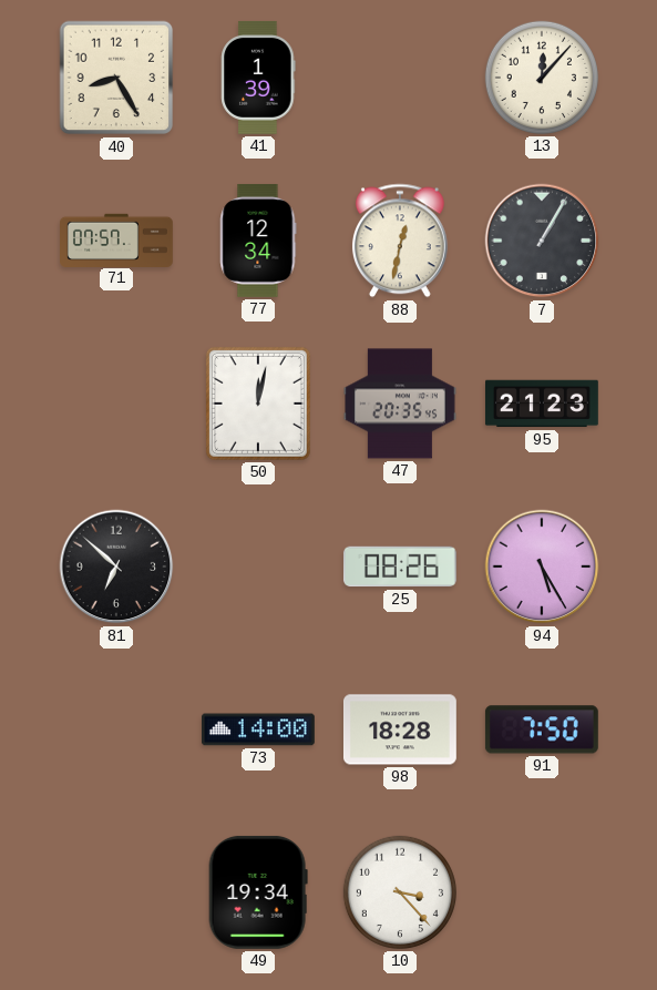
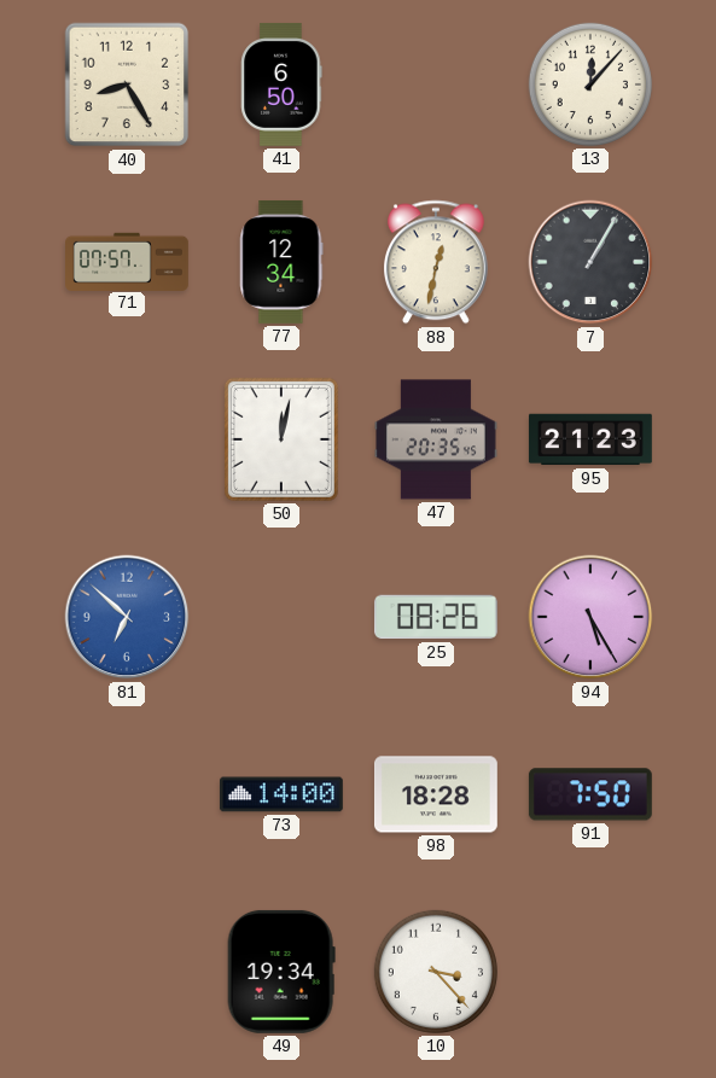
41: 1:39 -> 6:50 (281, 85)
81 dial: black -> blue (127, 617)
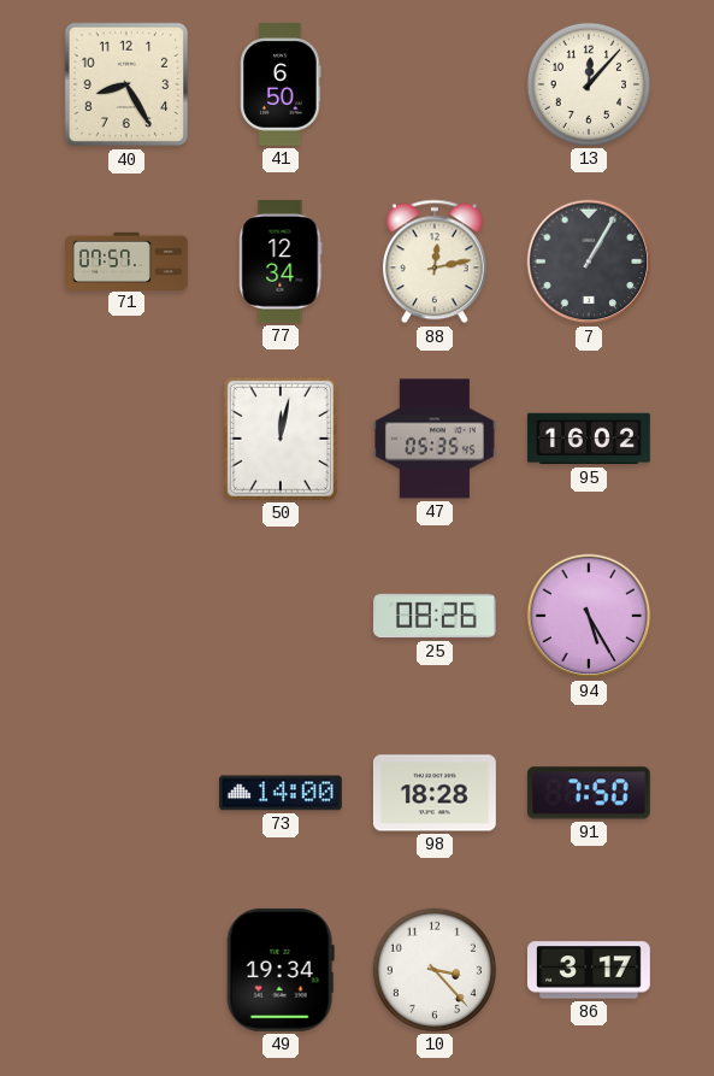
88: 12:32 -> 12:13 (435, 261)
47: 20:35 -> 05:35 (436, 439)
95: 21:23 -> 16:02 (589, 439)
81: 6:52 -> none (127, 617)
86: none -> 3:17 (590, 970)
